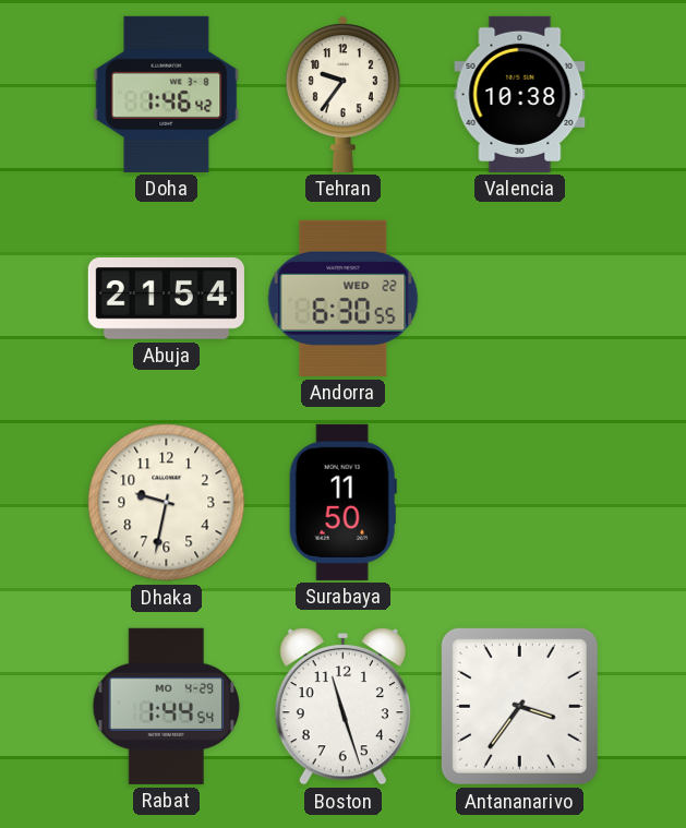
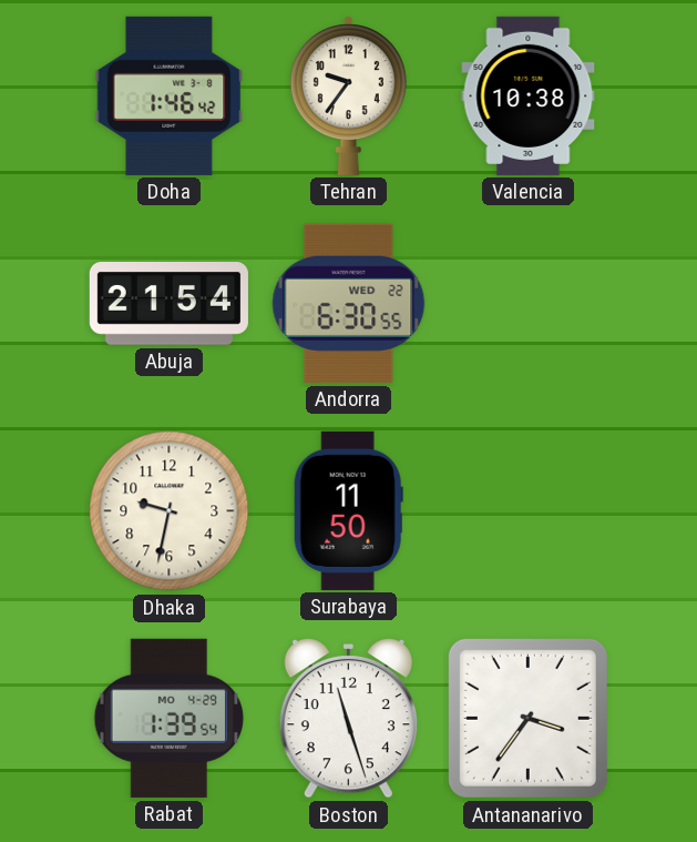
Rabat: 1:44 -> 1:39 (170, 718)
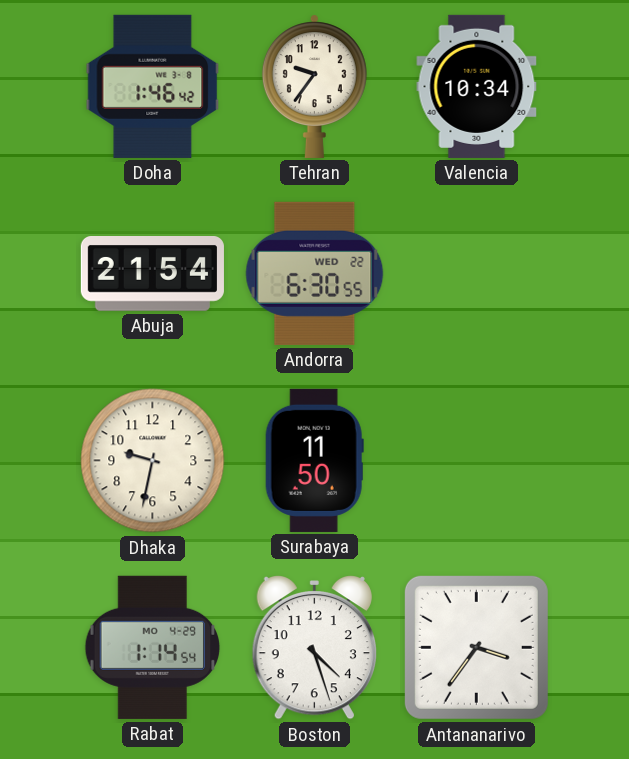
Valencia: 10:38 -> 10:34 (477, 86)
Rabat: 1:39 -> 1:14 (153, 647)
Boston: 11:27 -> 4:27 (314, 647)
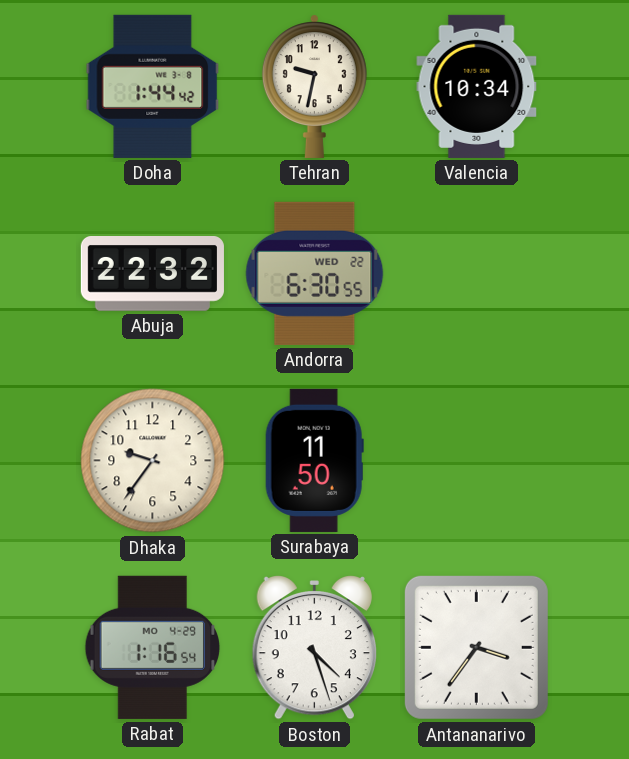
Doha: 1:46 -> 1:44 (153, 86)
Tehran: 9:36 -> 9:32 (314, 86)
Abuja: 21:54 -> 22:32 (152, 274)
Dhaka: 9:32 -> 9:36 (153, 461)
Rabat: 1:14 -> 1:16 (153, 647)
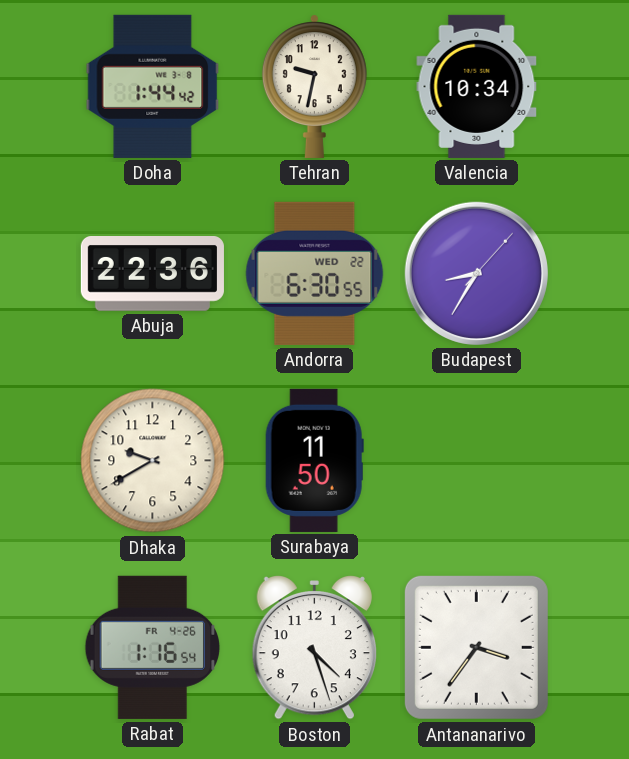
Abuja: 22:32 -> 22:36 (152, 274)
Budapest: none -> 8:35 (476, 273)
Dhaka: 9:36 -> 9:40 (153, 461)
Rabat date: MO 4-29 -> FR 4-26 (153, 647)
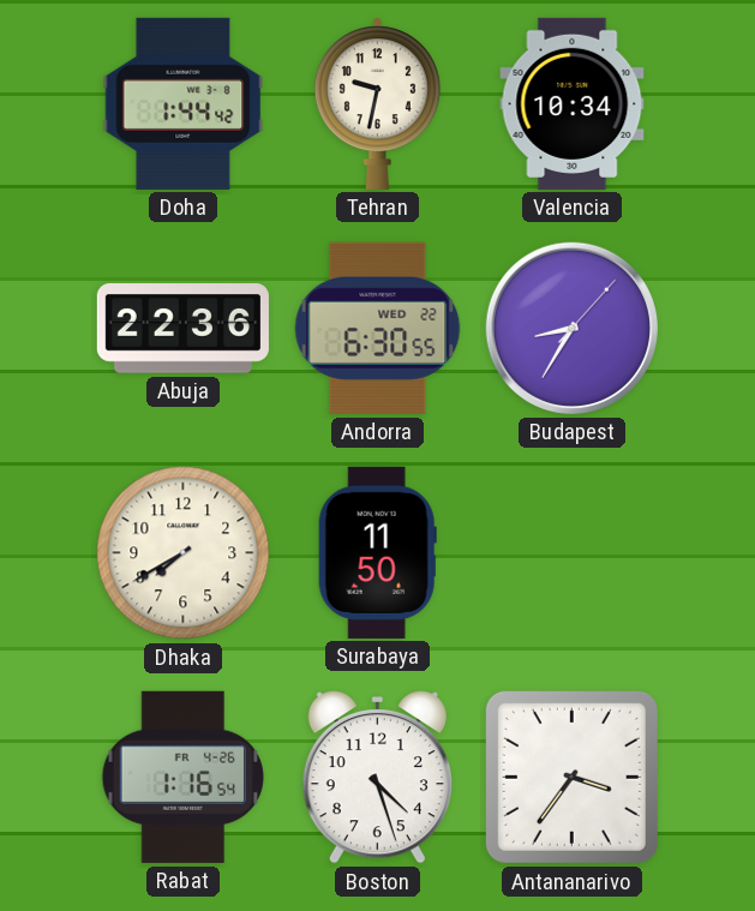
Dhaka: 9:40 -> 7:40 (184, 553)
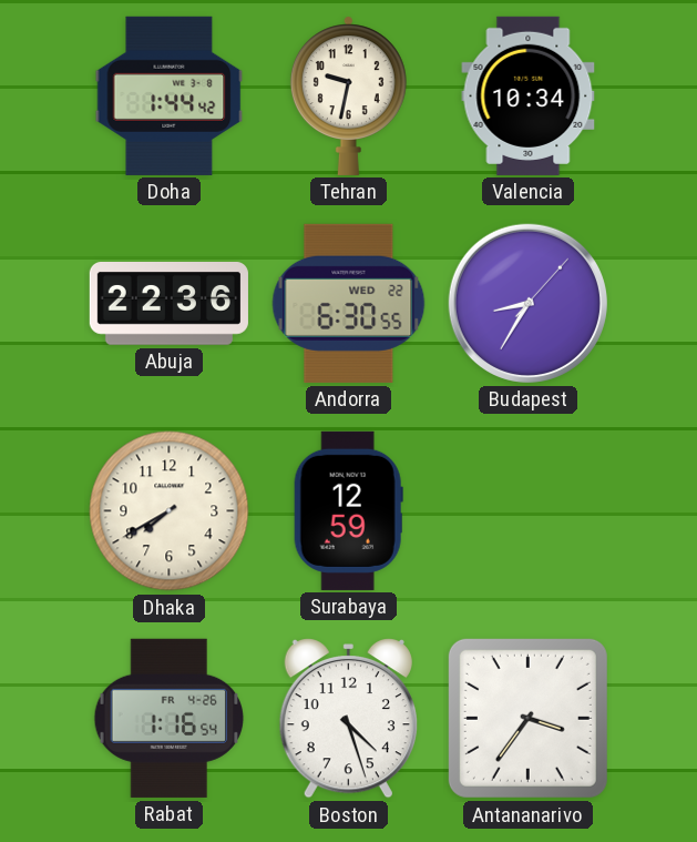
Surabaya: 11:50 -> 12:59 (348, 510)
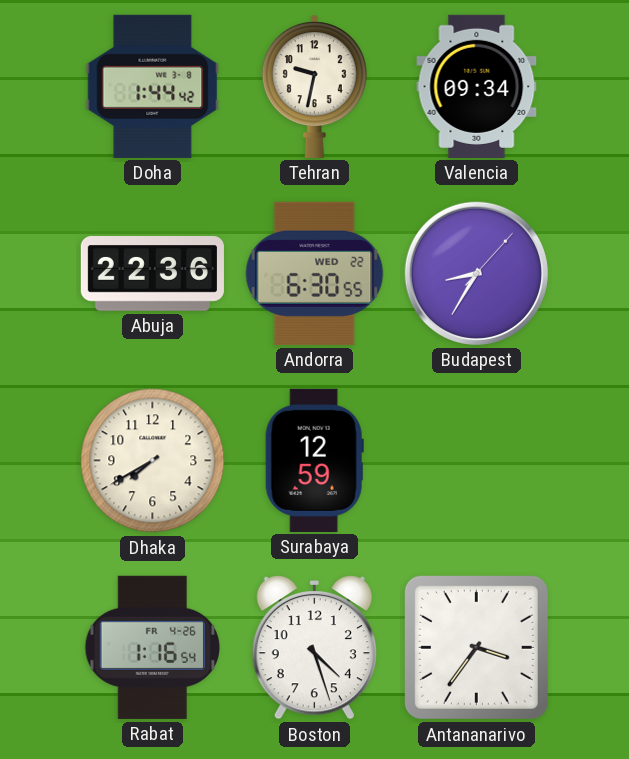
Valencia: 10:34 -> 09:34 (477, 86)
